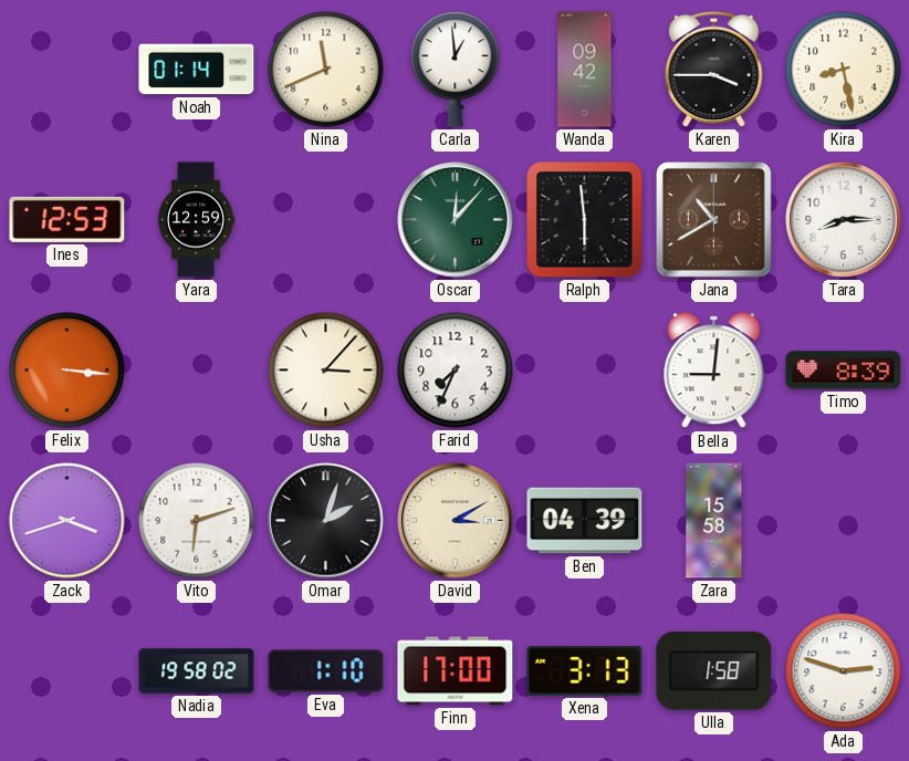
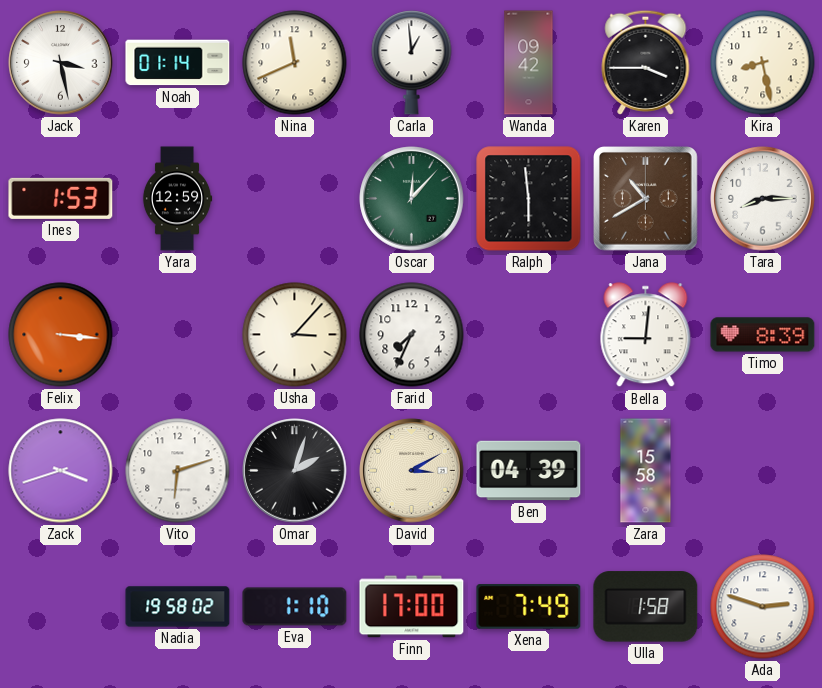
Jack: none -> 3:28 (61, 63)
Ines: 12:53 -> 1:53 (61, 198)
Xena: 3:13 -> 7:49 (529, 607)
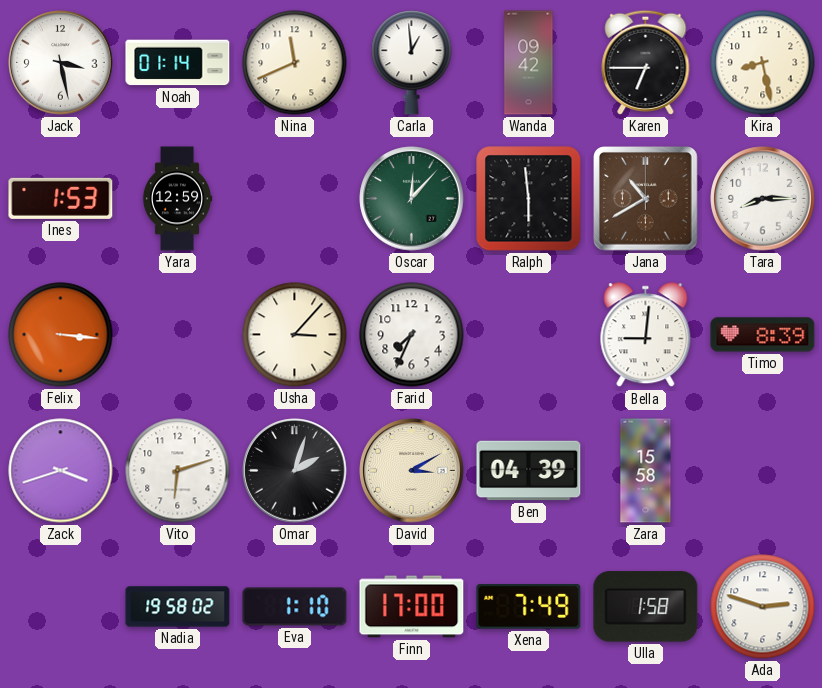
Karen: 3:45 -> 6:45 (646, 62)
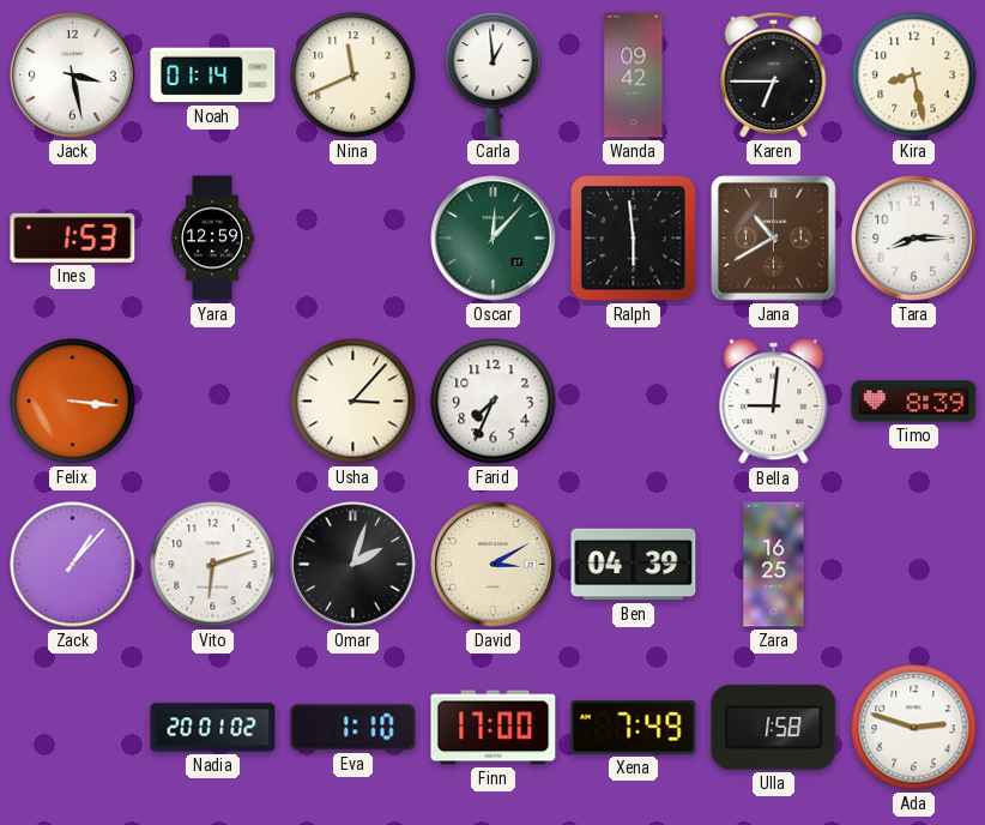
Zack: 3:42 -> 1:07 (73, 565)
Zara: 15:58 -> 16:25 (774, 565)
Nadia: 19:58 -> 20:01 (213, 728)
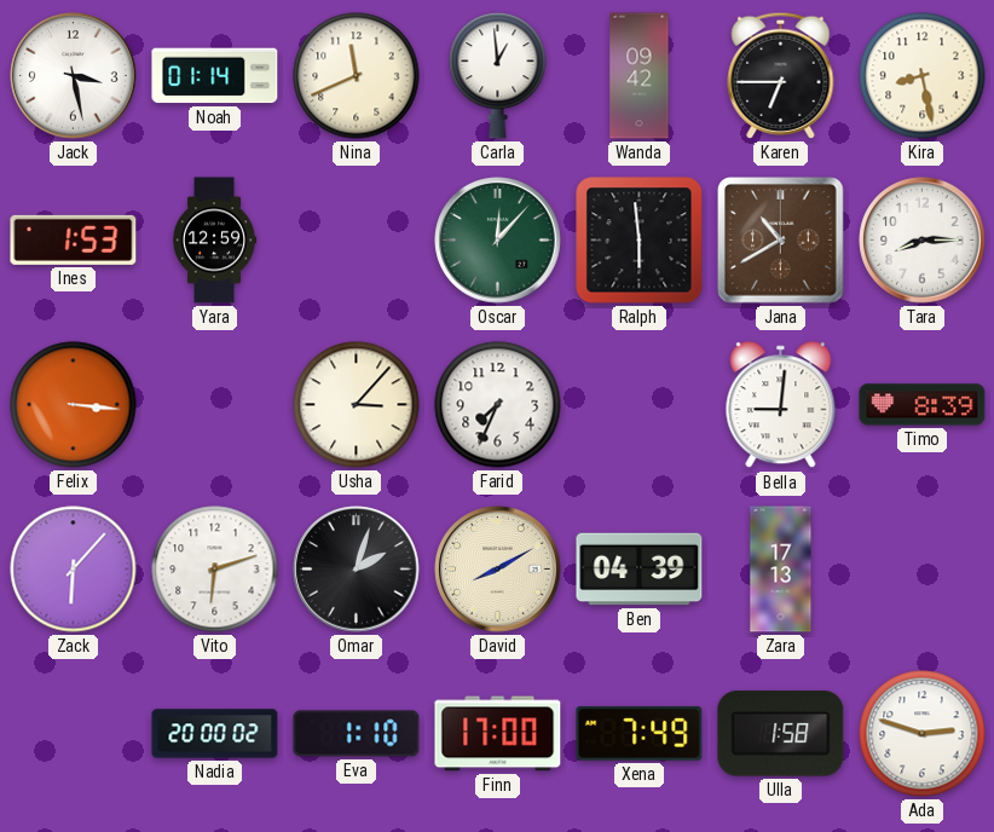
Zack: 1:07 -> 6:07 (74, 570)
David: 3:10 -> 8:10 (498, 570)
Zara: 16:25 -> 17:13 (781, 570)
Nadia: 20:01 -> 20:00 (215, 734)
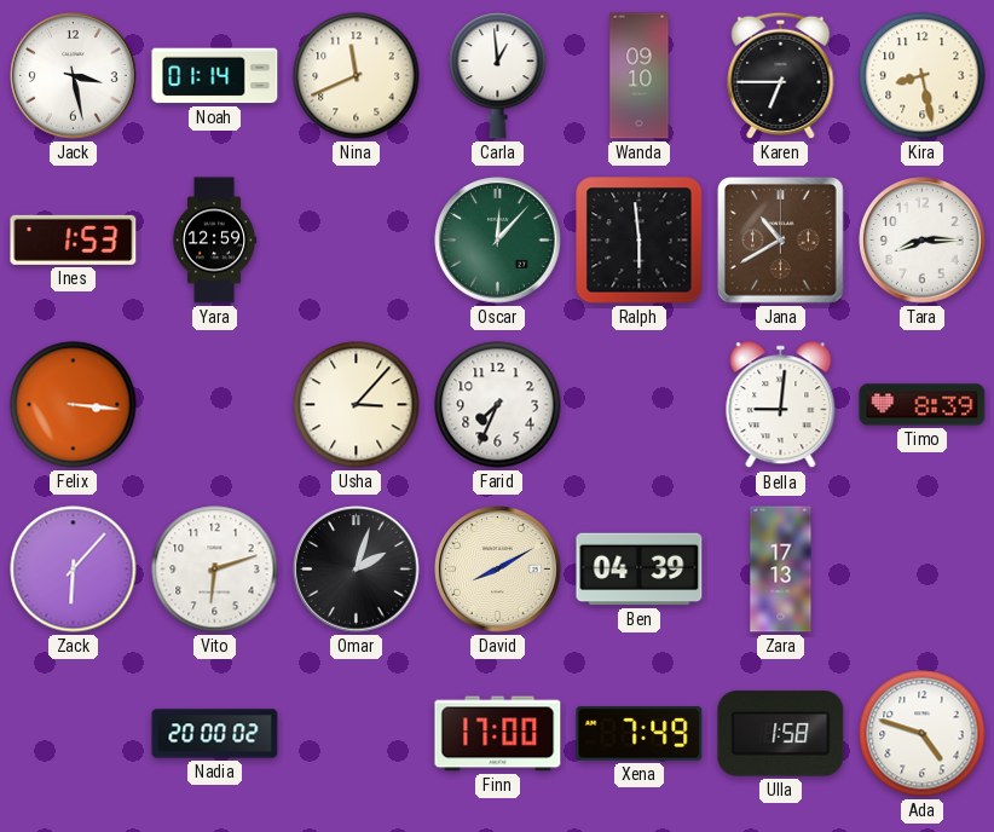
Wanda: 09:42 -> 09:10 (640, 76)
Eva: 1:10 -> none (357, 734)
Ada: 2:48 -> 4:48 (923, 734)
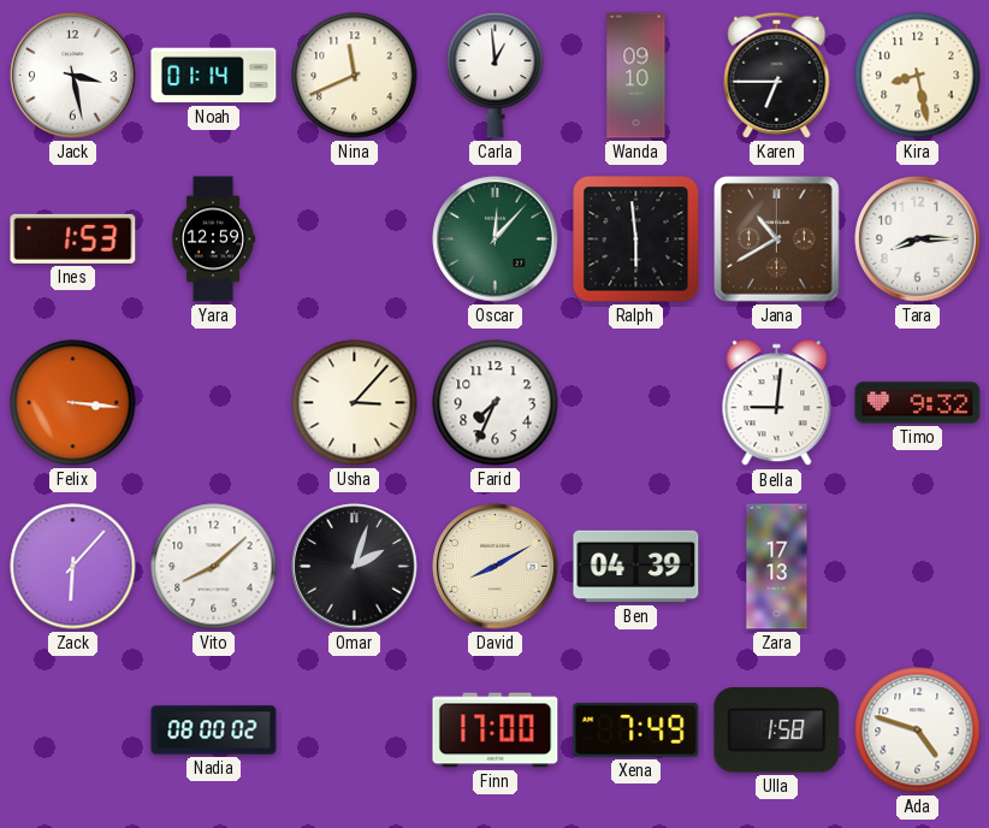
Timo: 8:39 -> 9:32 (918, 403)
Vito: 6:12 -> 8:08 (214, 567)
Nadia: 20:00 -> 08:00 (214, 731)
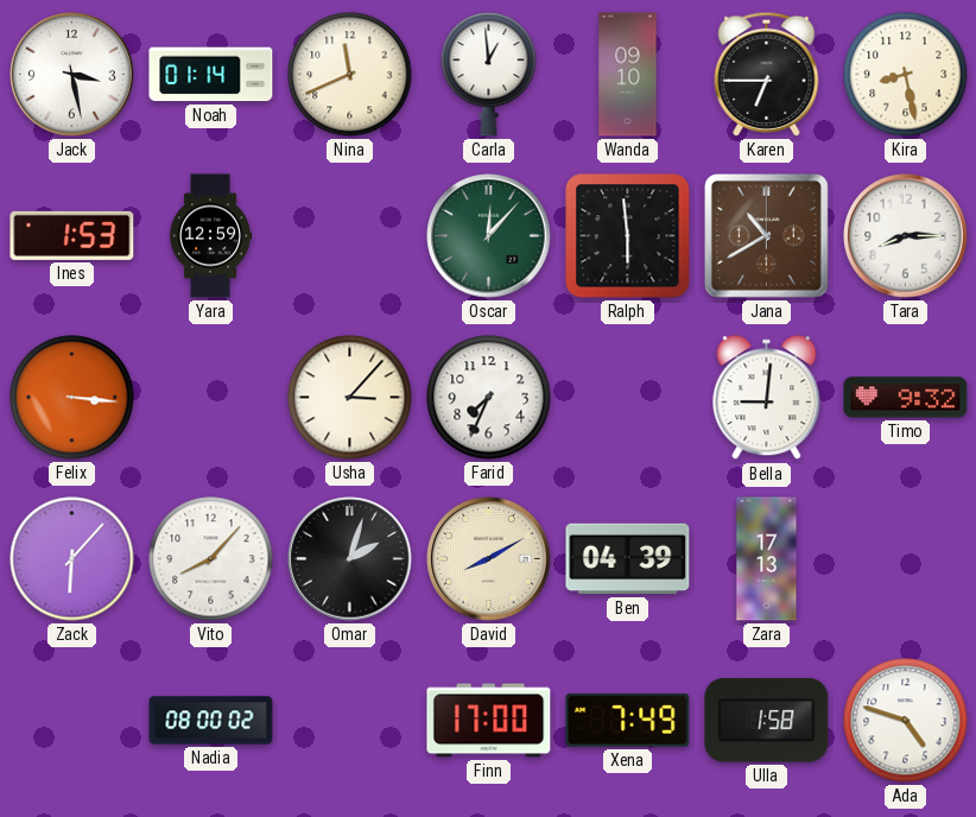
Vito: 8:08 -> 8:07 (211, 559)
